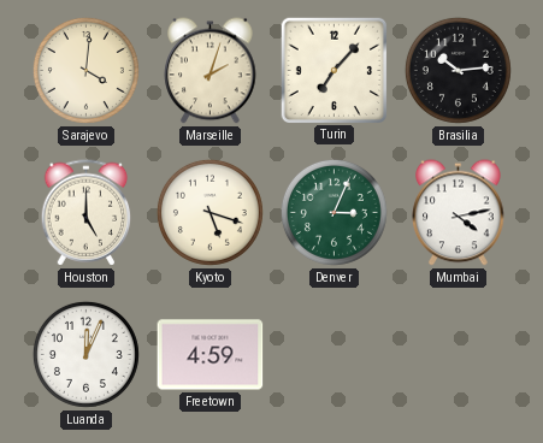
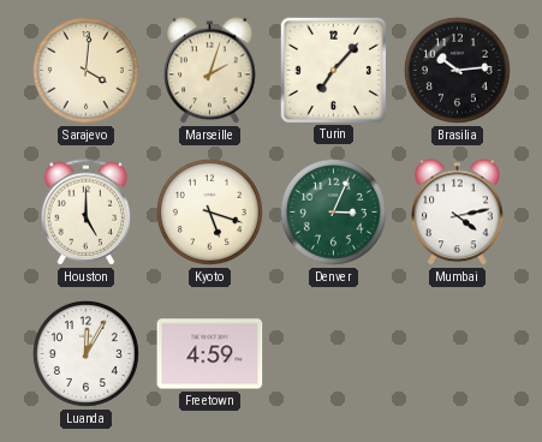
Luanda: 12:04 -> 12:05 (85, 353)
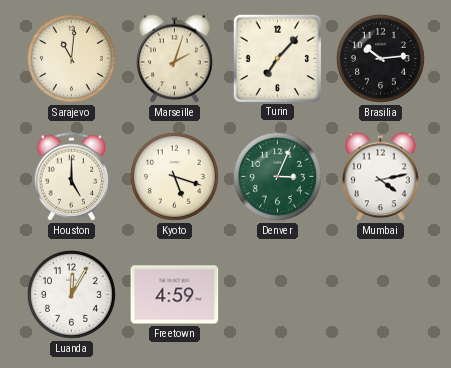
Sarajevo: 4:01 -> 11:01 (71, 58)
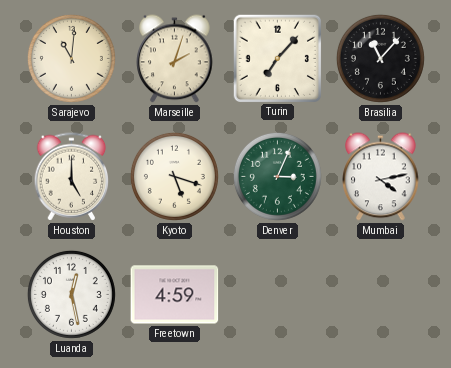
Brasilia: 10:14 -> 11:07 (380, 58)
Luanda: 12:05 -> 12:28 (71, 294)
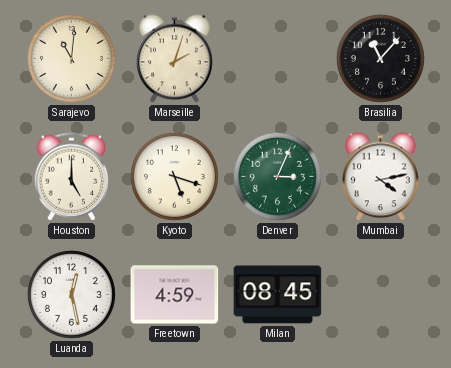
Turin: 7:07 -> none (277, 58)
Milan: none -> 08:45 (278, 295)
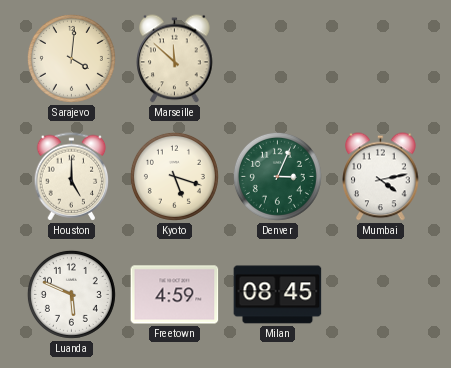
Sarajevo: 11:01 -> 4:01 (71, 58)
Marseille: 2:03 -> 11:52 (175, 59)
Brasilia: 11:07 -> none (380, 58)
Luanda: 12:28 -> 5:49 (71, 294)
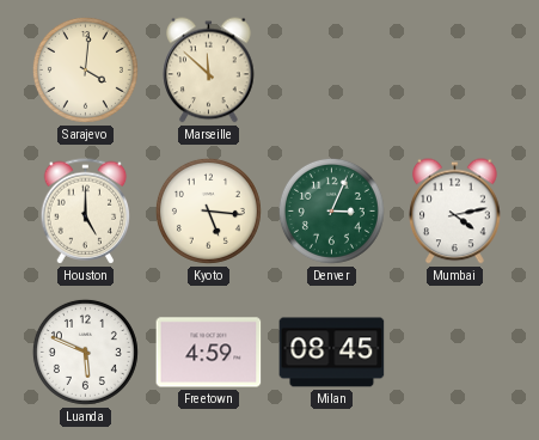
Kyoto: 5:18 -> 5:16 (208, 210)
